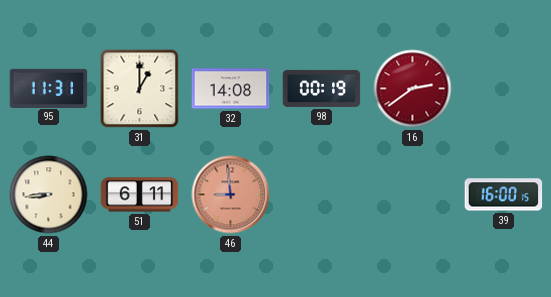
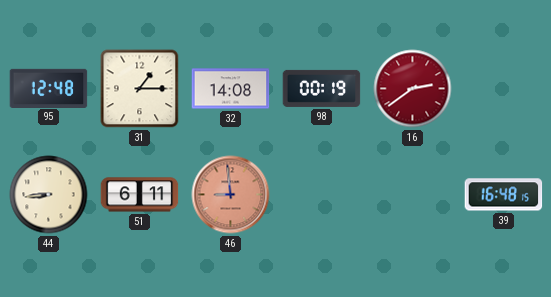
95: 11:31 -> 12:48 (49, 88)
31: 1:00 -> 1:15 (140, 89)
39: 16:00 -> 16:48 (504, 195)
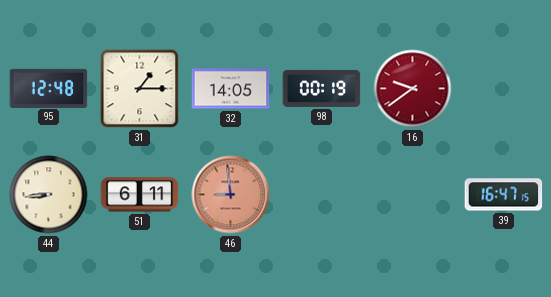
32: 14:08 -> 14:05 (231, 89)
16: 2:39 -> 9:39 (413, 89)
39: 16:48 -> 16:47 (504, 195)
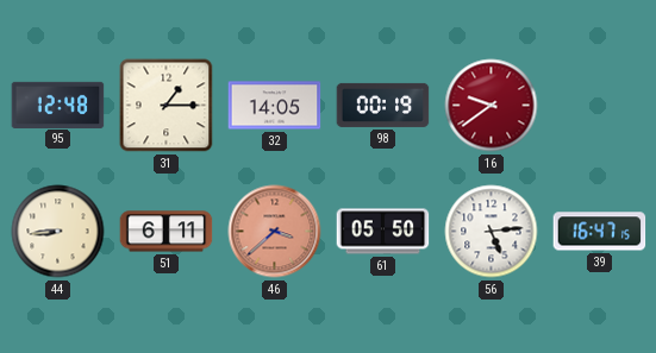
46: 8:59 -> 3:38 (275, 232)
61: none -> 05:50 (383, 232)
56: none -> 5:14 (492, 232)
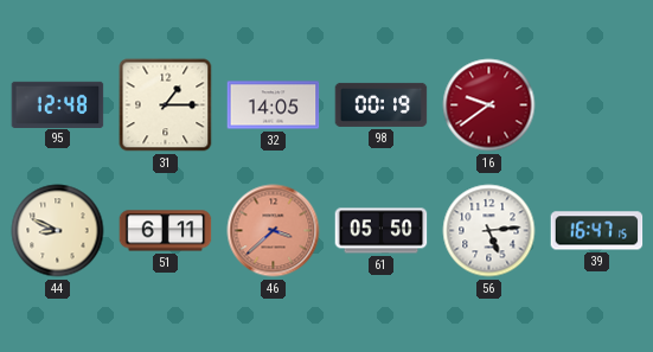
44: 8:44 -> 8:49 (58, 231)
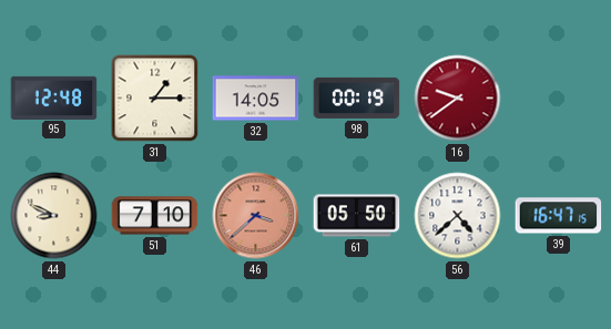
51: 6:11 -> 7:10 (155, 216)
56: 5:14 -> 4:38 (458, 216)
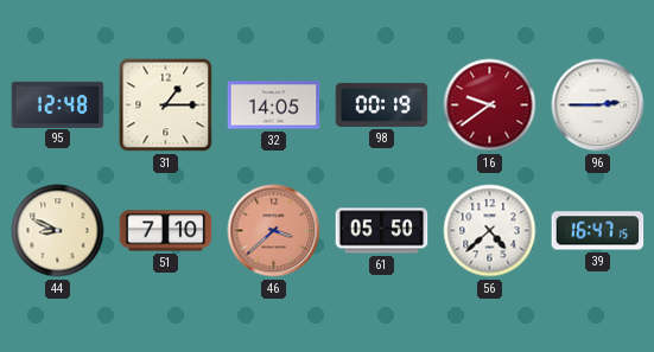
96: none -> 2:45 (598, 105)
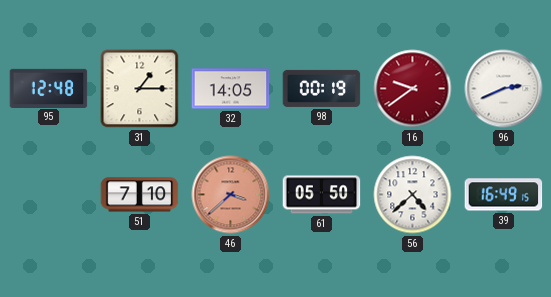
96: 2:45 -> 2:41 (504, 89)
44: 8:49 -> none (58, 231)
39: 16:47 -> 16:49 (504, 195)
